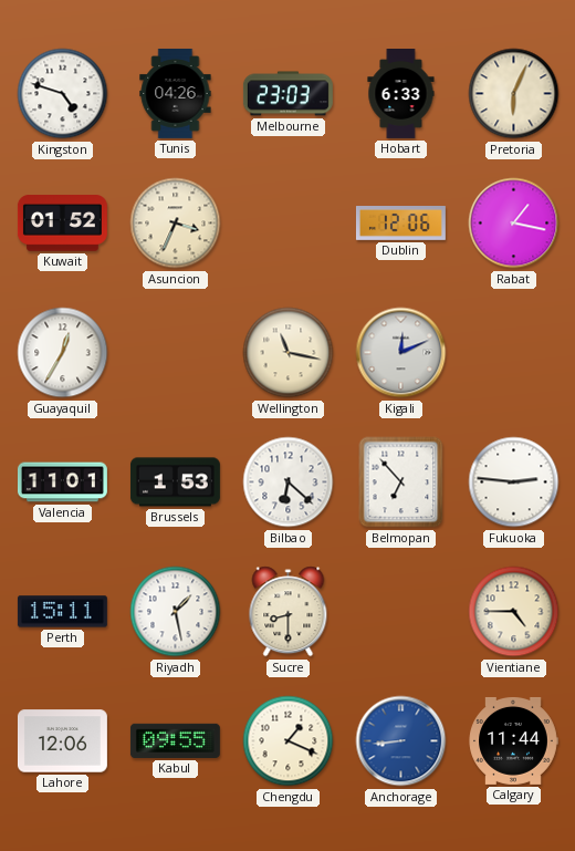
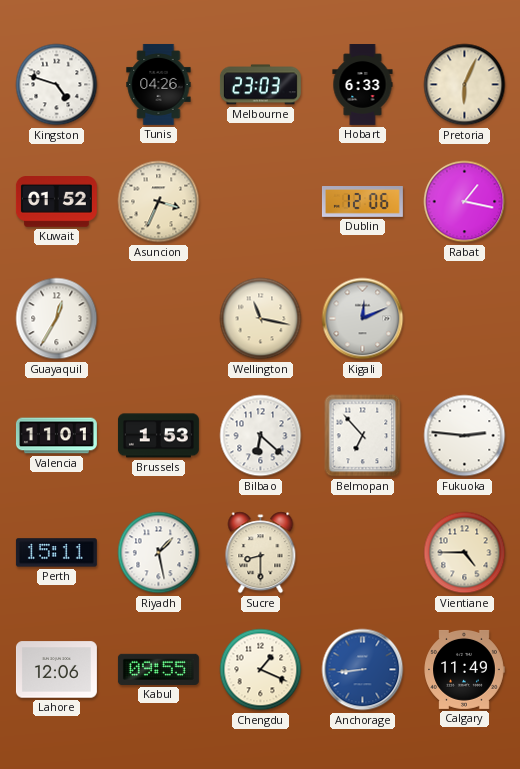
Calgary: 11:44 -> 11:49 (464, 669)
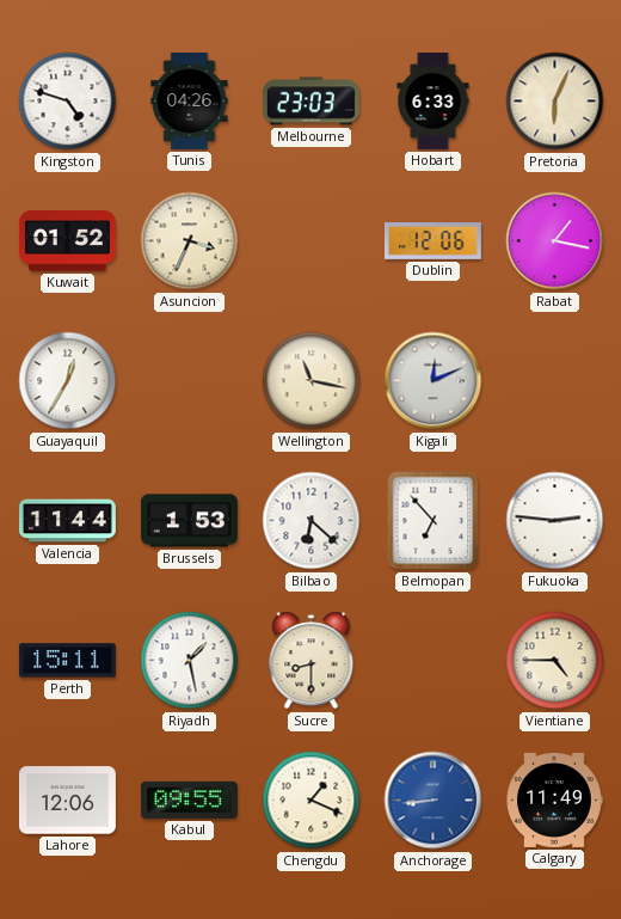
Valencia: 11:01 -> 11:44 (67, 521)
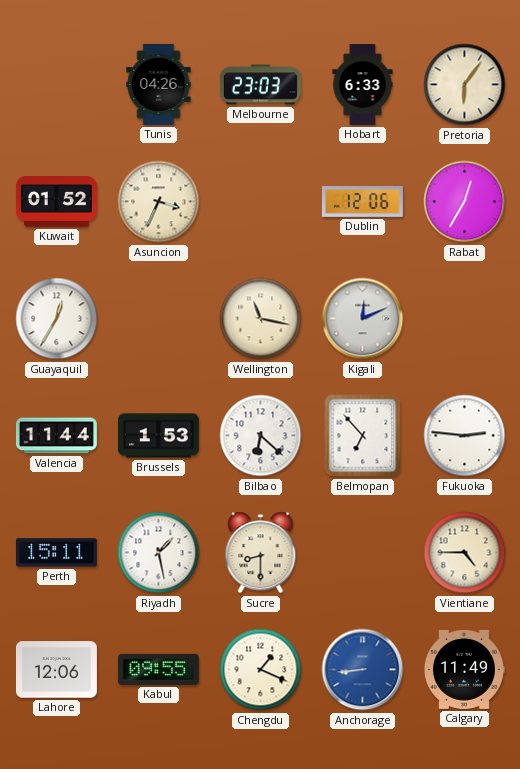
Kingston: 4:48 -> none (68, 102)
Pretoria: 6:04 -> 6:06 (465, 85)
Rabat: 1:17 -> 12:35 (465, 202)
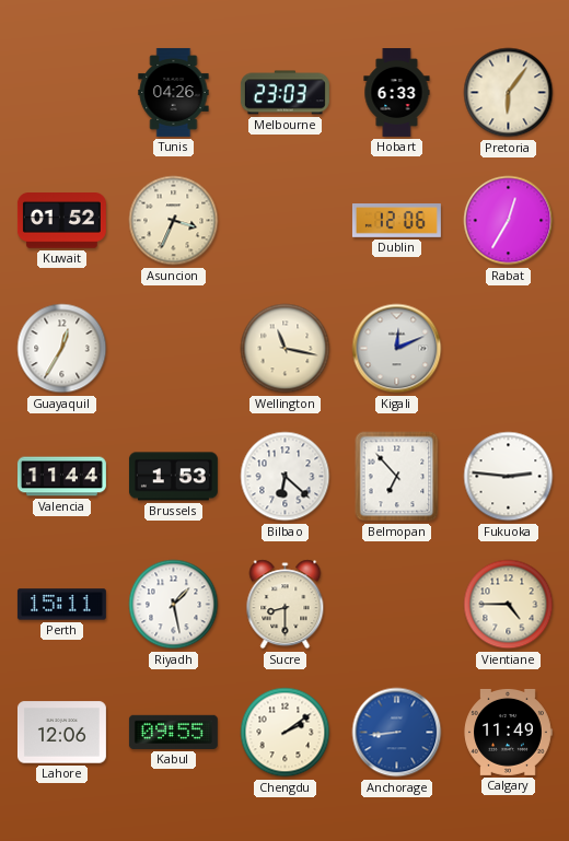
Chengdu: 1:19 -> 2:09 (286, 733)
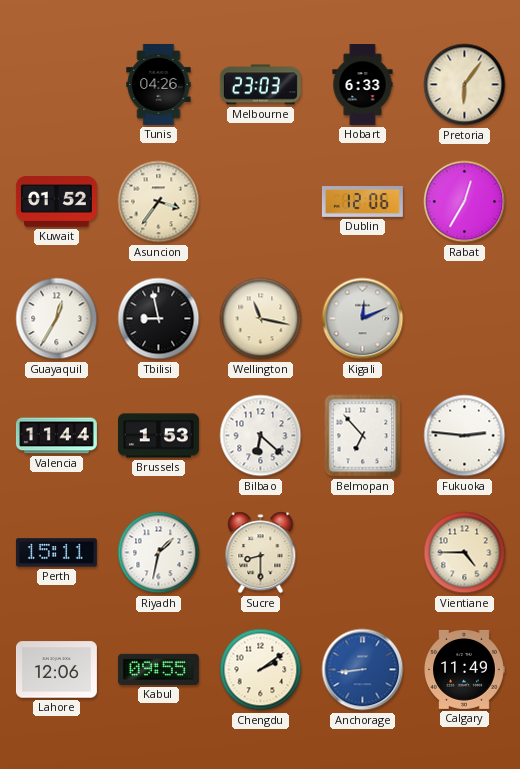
Asuncion: 3:34 -> 3:36 (159, 202)
Tbilisi: none -> 8:58 (159, 319)
Riyadh: 1:28 -> 1:32 (159, 553)
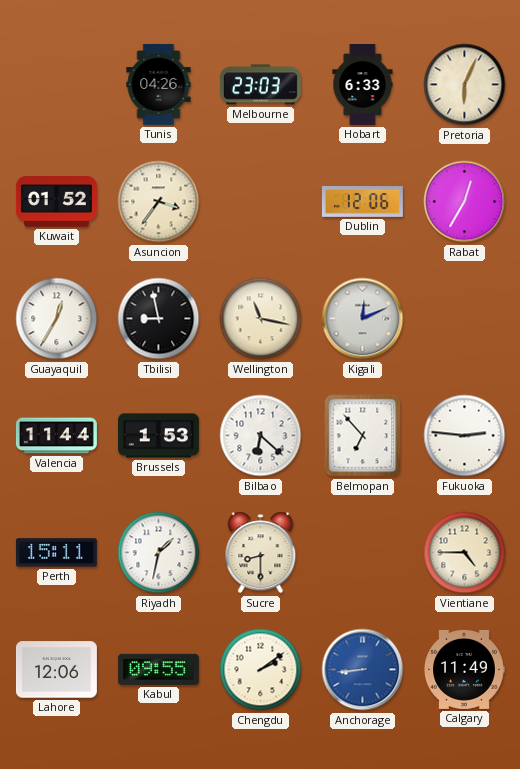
Pretoria: 6:06 -> 6:04 (465, 85)
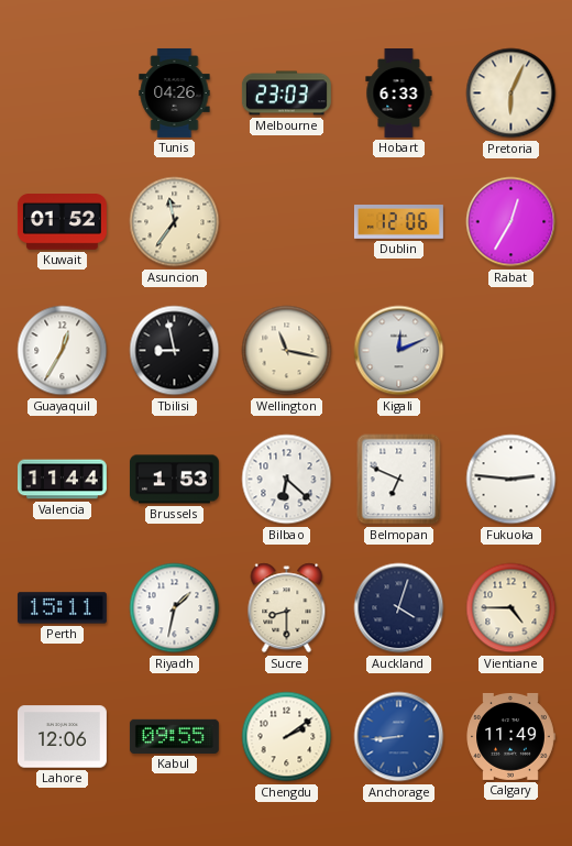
Asuncion: 3:36 -> 11:36 (175, 222)
Belmopan: 6:53 -> 6:49 (399, 480)
Auckland: none -> 4:03 (399, 608)
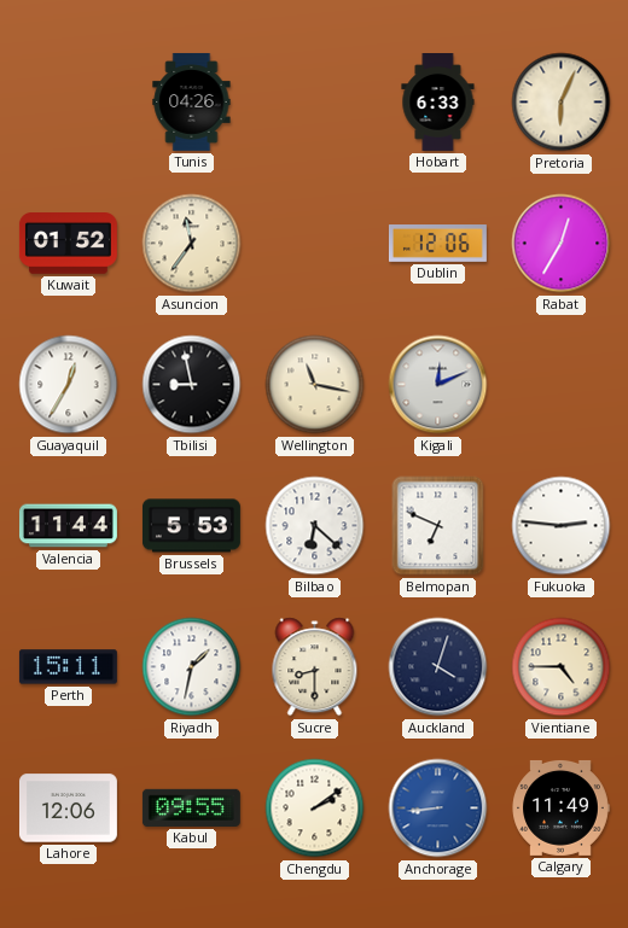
Melbourne: 23:03 -> none (286, 94)
Brussels: 1:53 -> 5:53 (191, 526)
